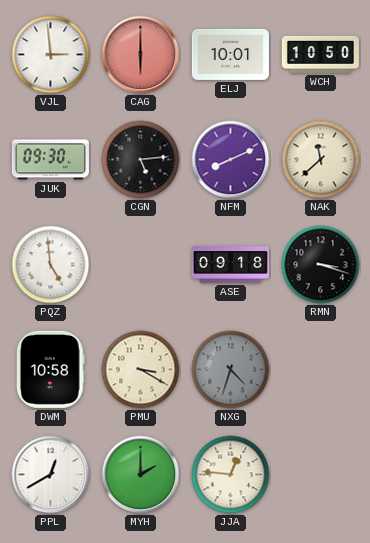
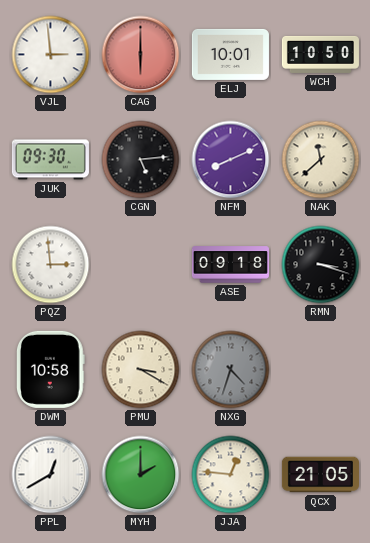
PQZ: 4:59 -> 2:59 (51, 265)
QCX: none -> 21:05 (320, 475)
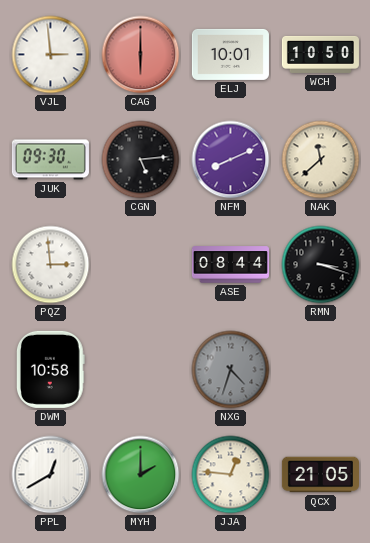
ASE: 09:18 -> 08:44 (230, 265)
PMU: 3:20 -> none (141, 370)
